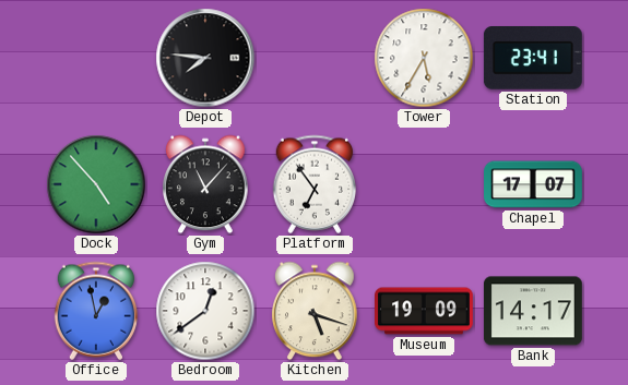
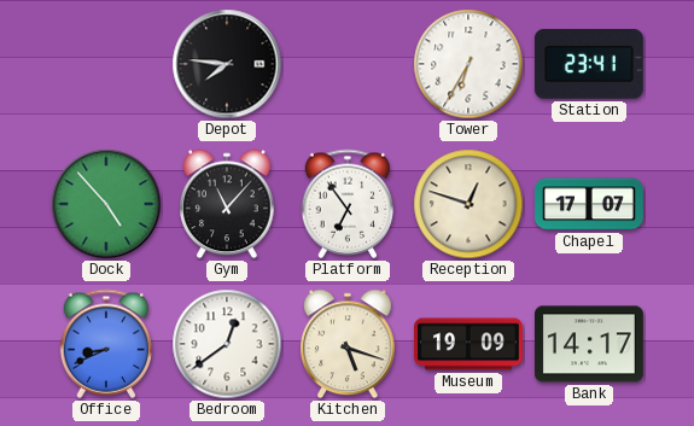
Tower: 5:35 -> 6:35 (468, 64)
Reception: none -> 12:48 (468, 204)
Office: 12:58 -> 8:41 (106, 344)
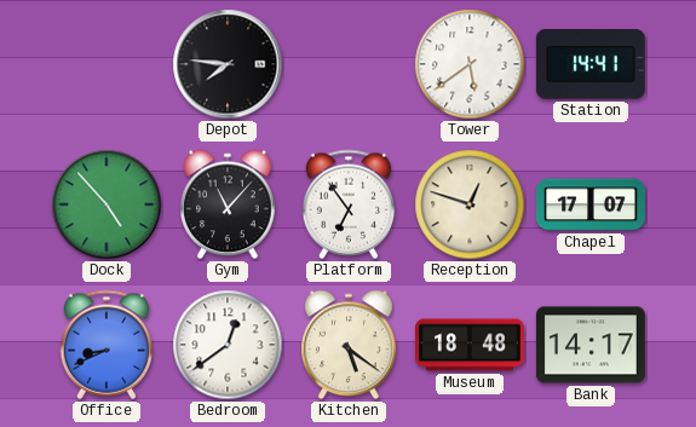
Tower: 6:35 -> 5:39 (470, 64)
Station: 23:41 -> 14:41 (591, 65)
Kitchen: 5:18 -> 5:21 (350, 345)
Museum: 19:09 -> 18:48 (471, 345)
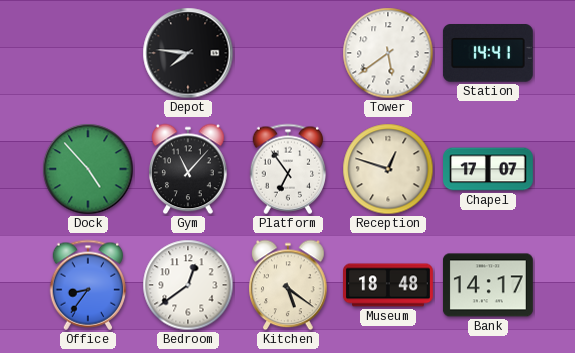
Office: 8:41 -> 8:36 (88, 285)
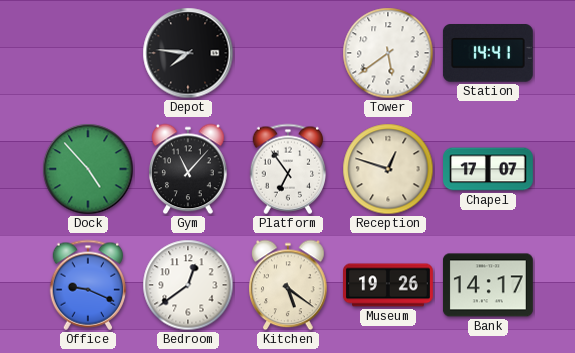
Office: 8:36 -> 9:19 (88, 285)
Museum: 18:48 -> 19:26 (389, 285)
